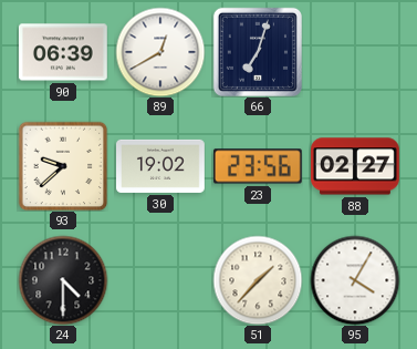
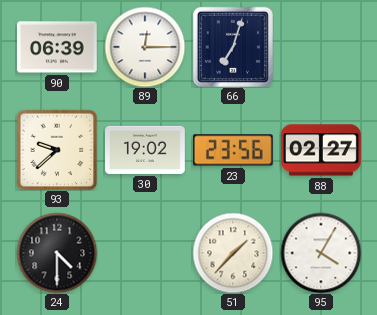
89: 12:40 -> 12:15 (145, 47)
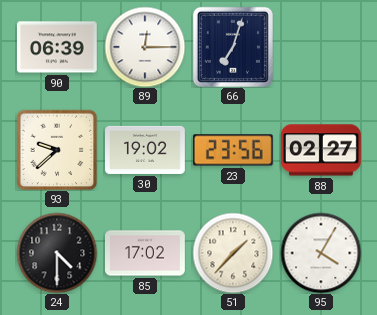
85: none -> 17:02 (146, 253)
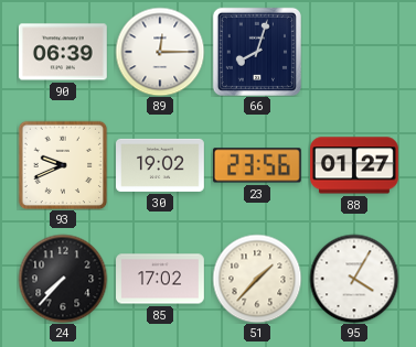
66: 7:03 -> 8:03 (257, 52)
93: 9:38 -> 9:41 (63, 165)
88: 02:27 -> 01:27 (355, 165)
24: 4:30 -> 7:37 (63, 279)
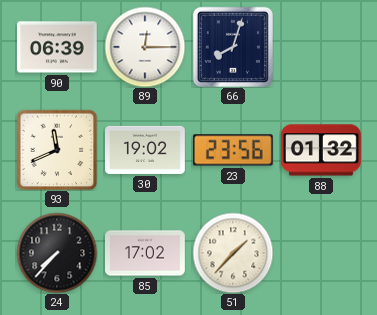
93: 9:41 -> 11:41 (57, 150)
88: 01:27 -> 01:32 (322, 150)
95: 4:05 -> none (354, 279)
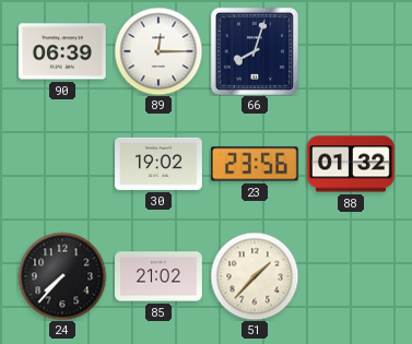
93: 11:41 -> none (57, 150)
85: 17:02 -> 21:02 (160, 276)
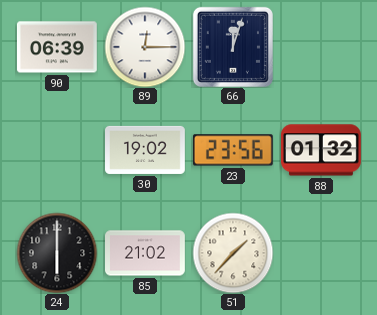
66: 8:03 -> 12:03 (233, 47)
24: 7:37 -> 6:00 (57, 253)
